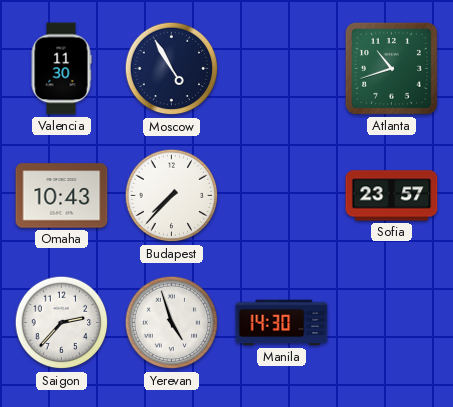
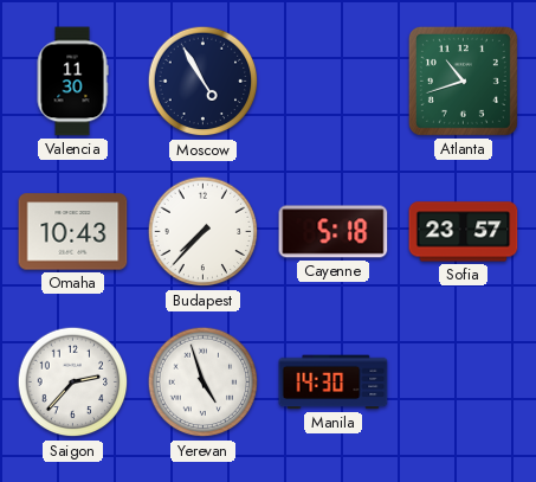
Cayenne: none -> 5:18 (334, 232)
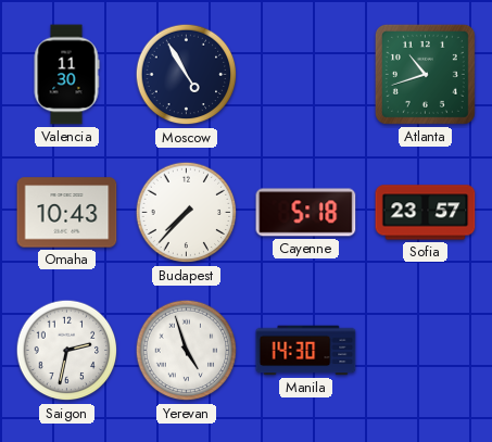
Saigon: 2:37 -> 2:32 (67, 351)
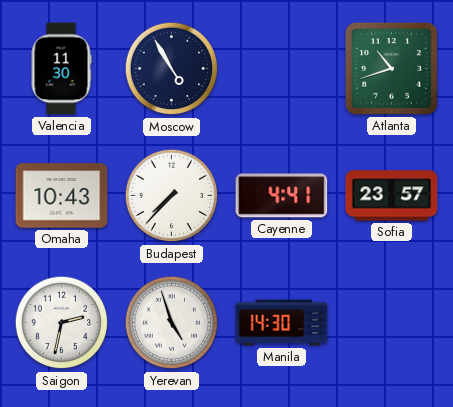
Cayenne: 5:18 -> 4:41 (282, 196)
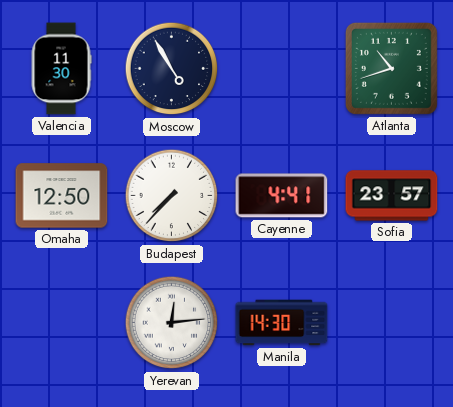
Omaha: 10:43 -> 12:50 (62, 196)
Saigon: 2:32 -> none (62, 323)
Yerevan: 4:57 -> 12:14 (172, 323)
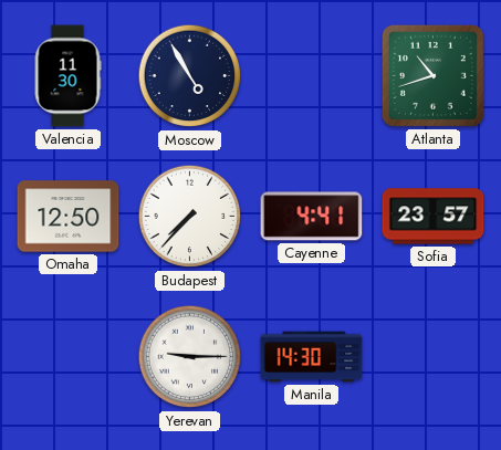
Yerevan: 12:14 -> 9:15 (190, 357)
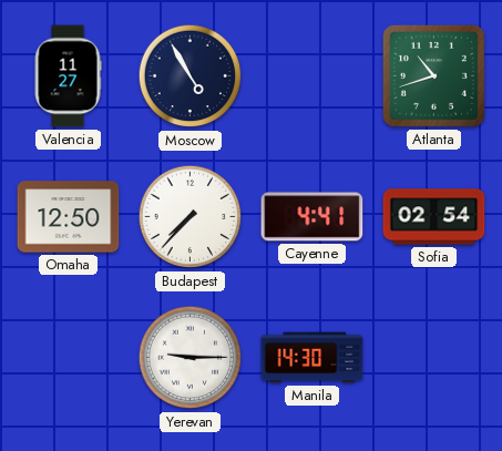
Valencia: 11:30 -> 11:27 (68, 76)
Sofia: 23:57 -> 02:54 (434, 217)
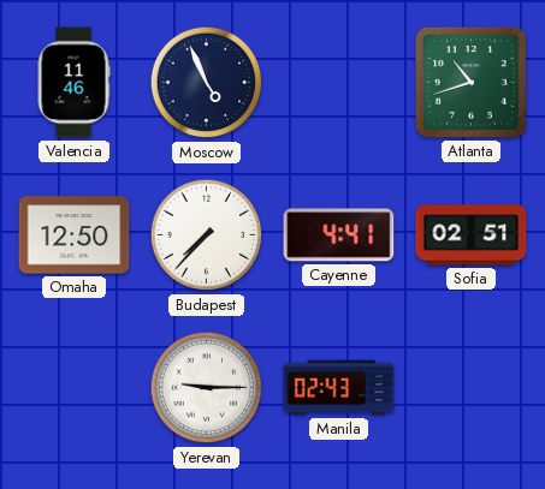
Valencia: 11:27 -> 11:46 (73, 83)
Moscow: 4:55 -> 4:56 (207, 83)
Sofia: 02:54 -> 02:51 (472, 235)
Manila: 14:30 -> 02:43 (339, 388)
